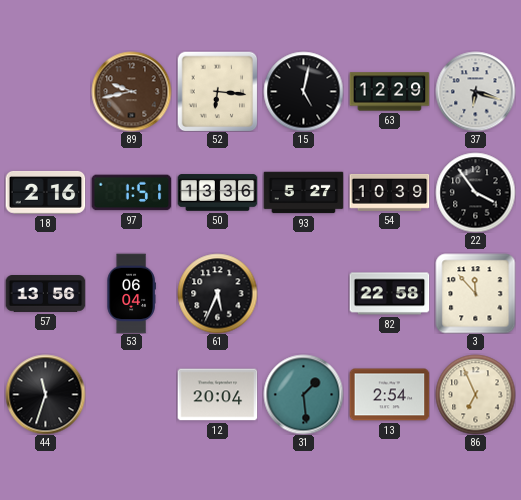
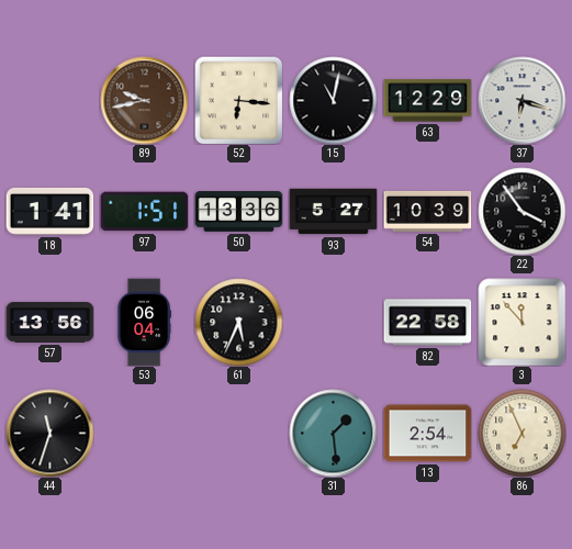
15: 5:02 -> 11:02 (333, 100)
18: 2:16 -> 1:41 (49, 211)
12: 20:04 -> none (217, 395)
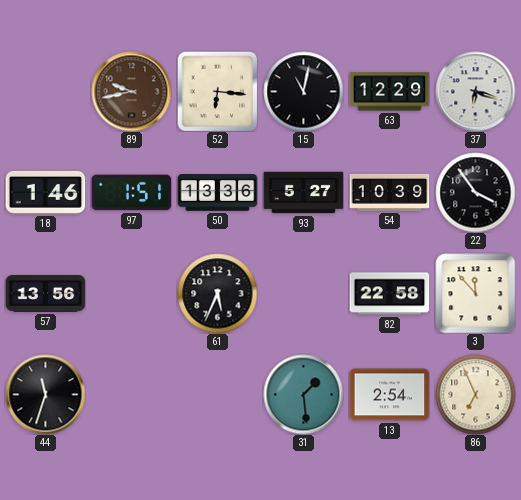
18: 1:41 -> 1:46 (45, 192)
53: 06:04 -> none (144, 322)
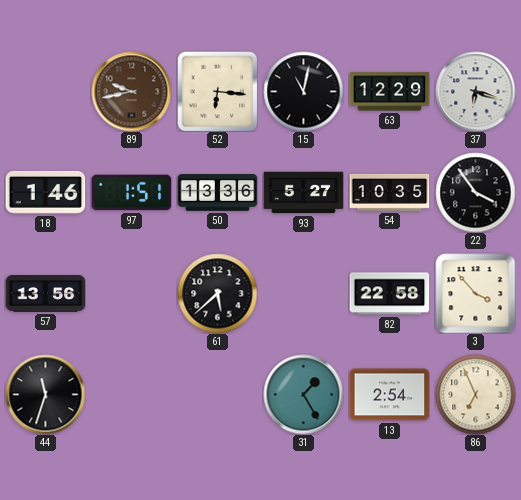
54: 10:39 -> 10:35 (389, 192)
61: 5:34 -> 5:38 (217, 293)
3: 11:53 -> 3:53 (475, 293)
31: 1:29 -> 1:25 (303, 394)
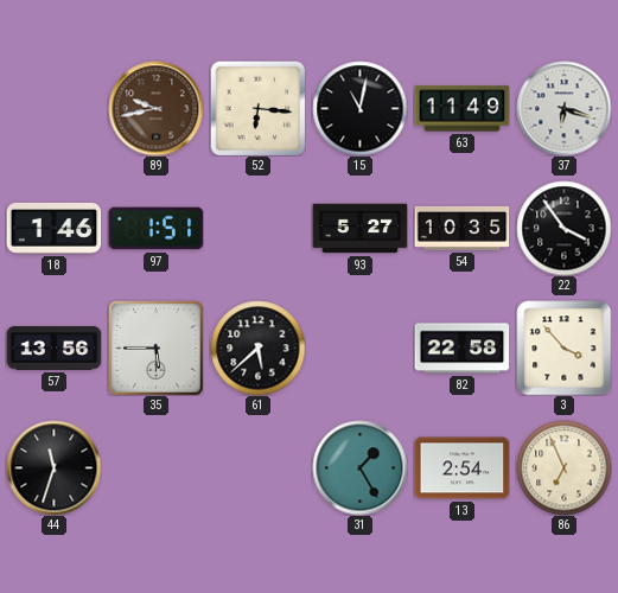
63: 12:29 -> 11:49 (461, 109)
50: 13:36 -> none (217, 193)
35: none -> 5:45 (155, 347)
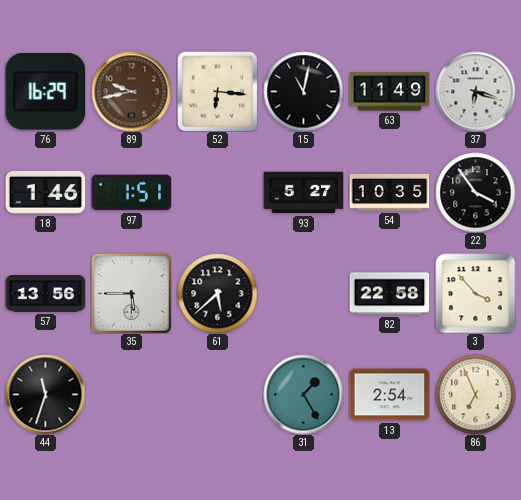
76: none -> 16:29 (45, 92)
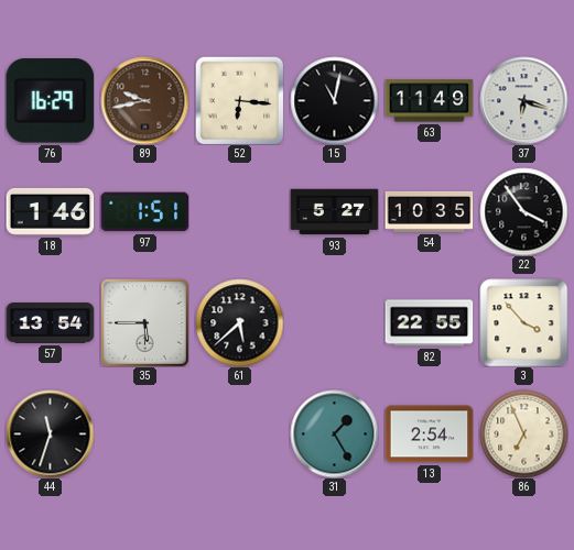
57: 13:56 -> 13:54 (50, 323)
82: 22:58 -> 22:55 (429, 323)
